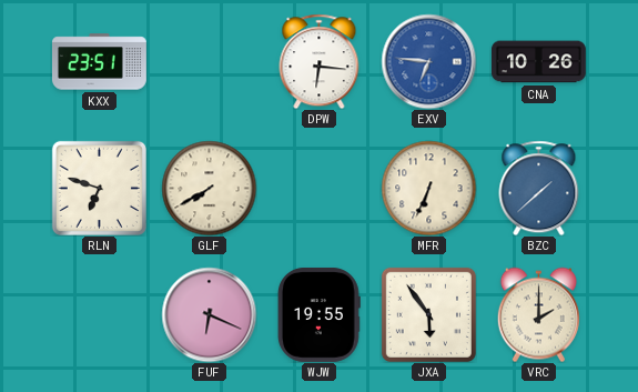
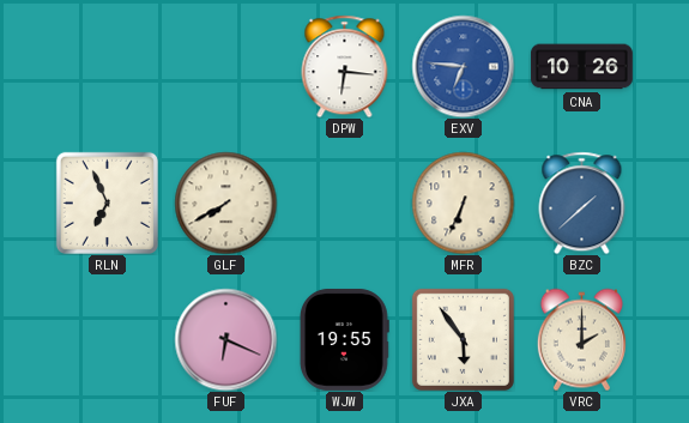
KXX: 23:51 -> none (99, 62)
RLN: 6:48 -> 6:56 (107, 203)
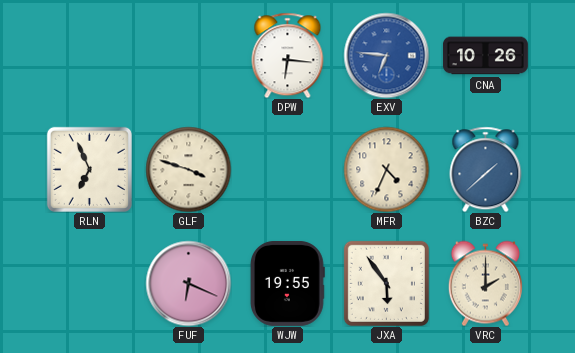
GLF: 7:40 -> 3:48 (188, 169)
MFR: 6:34 -> 4:34 (386, 169)
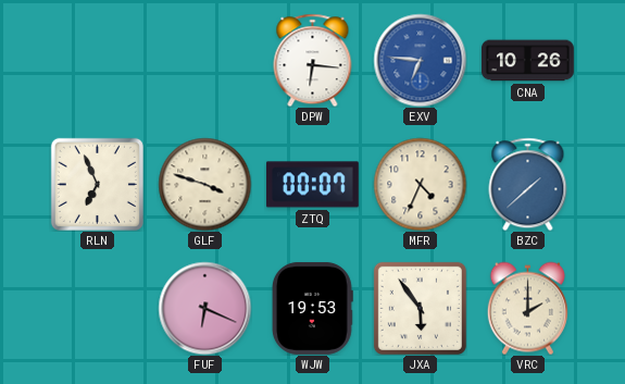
ZTQ: none -> 00:07 (312, 185)
WJW: 19:55 -> 19:53 (313, 308)
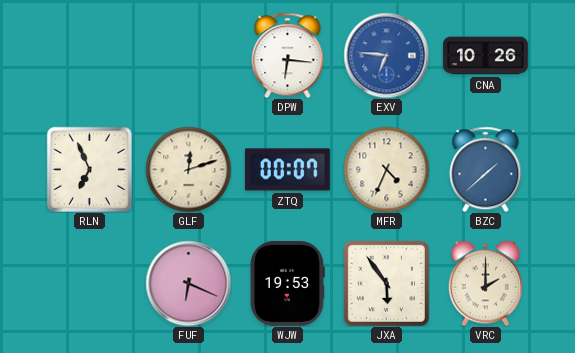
GLF: 3:48 -> 12:12 (188, 169)
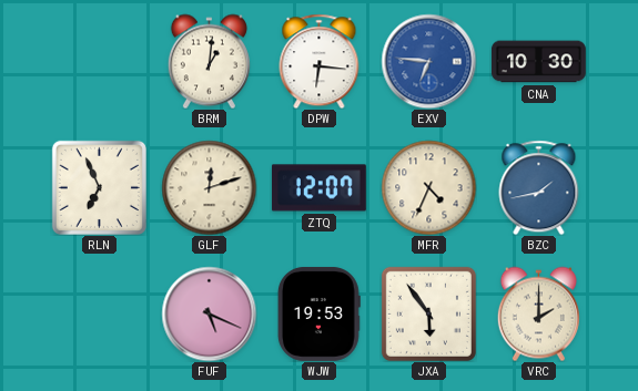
BRM: none -> 1:01 (209, 61)
CNA: 10:26 -> 10:30 (538, 62)
ZTQ: 00:07 -> 12:07 (318, 188)
BZC: 1:38 -> 1:43 (539, 187)
FUF: 6:19 -> 5:19 (209, 313)
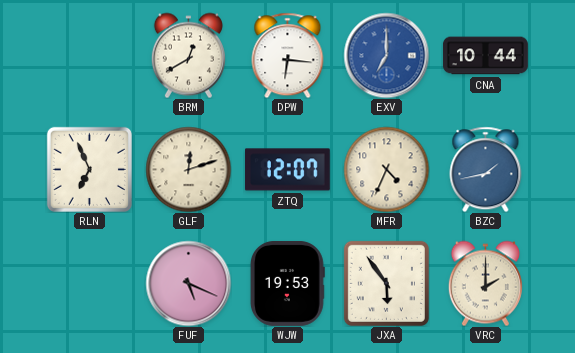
BRM: 1:01 -> 12:40 (188, 55)
EXV: 6:46 -> 7:00 (386, 55)
CNA: 10:30 -> 10:44 (485, 56)
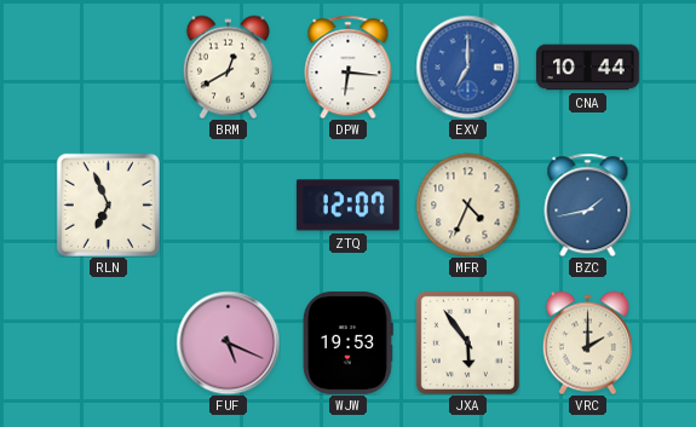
GLF: 12:12 -> none (188, 169)
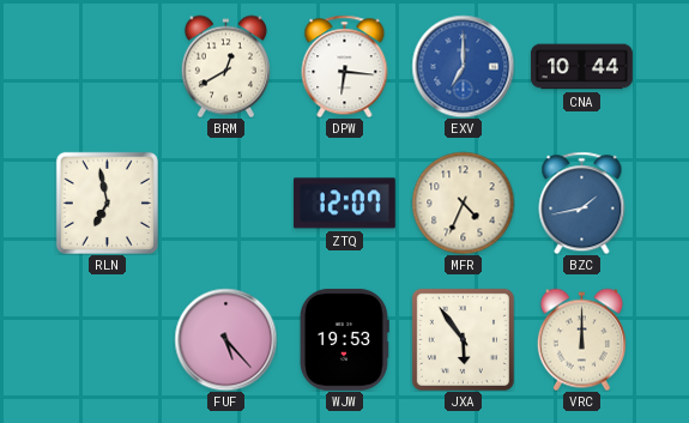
RLN: 6:56 -> 6:58 (107, 203)
FUF: 5:19 -> 5:23 (225, 339)
VRC: 2:00 -> 12:00 (581, 339)
